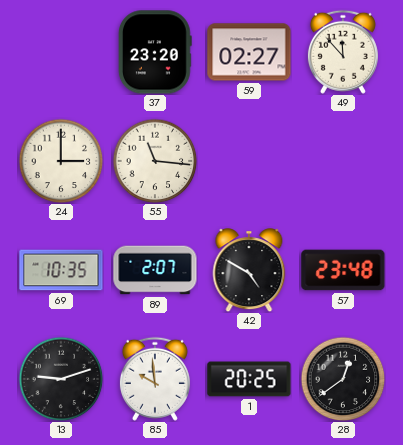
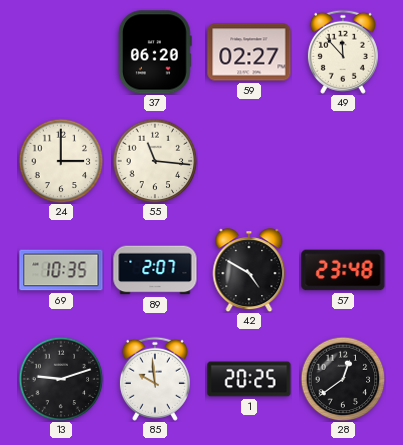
37: 23:20 -> 06:20 (155, 52)
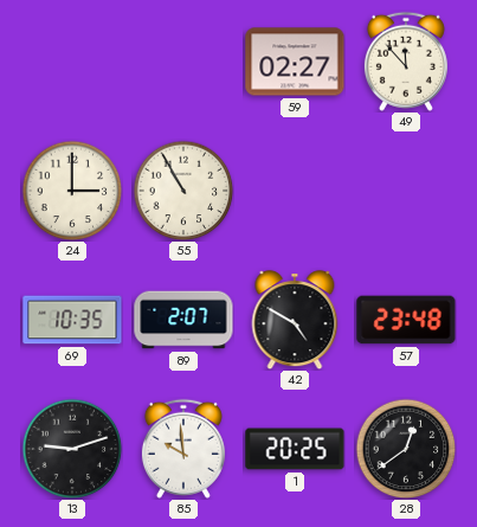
37: 06:20 -> none (155, 52)
55: 11:16 -> 10:55 (183, 191)
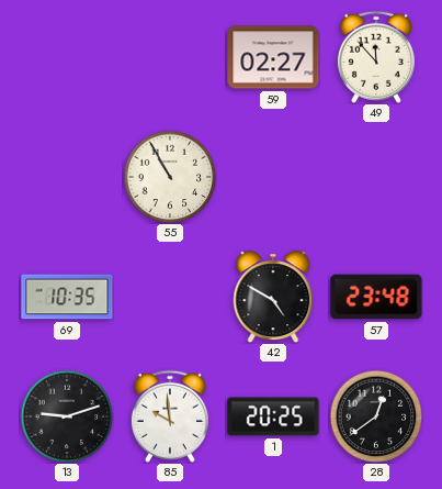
24: 3:00 -> none (72, 191)
89: 2:07 -> none (183, 320)
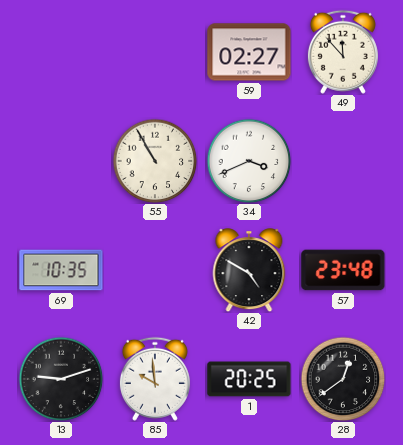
34: none -> 3:41 (249, 161)
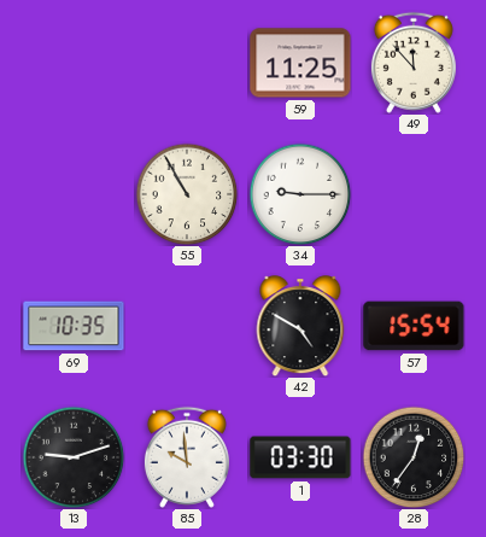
59: 02:27 -> 11:25 (300, 63)
34: 3:41 -> 9:15 (300, 194)
57: 23:48 -> 15:54 (414, 326)
1: 20:25 -> 03:30 (300, 457)
28: 12:39 -> 12:36 (414, 457)
